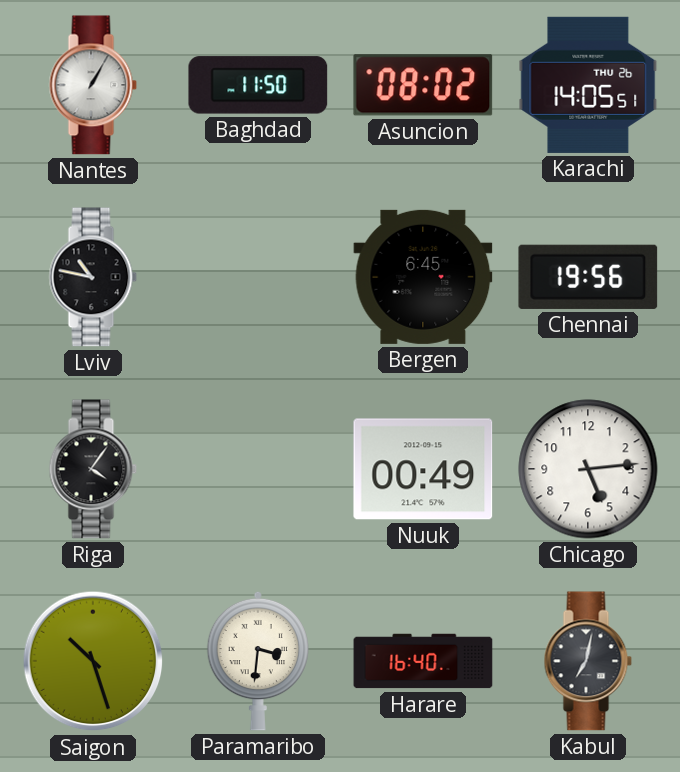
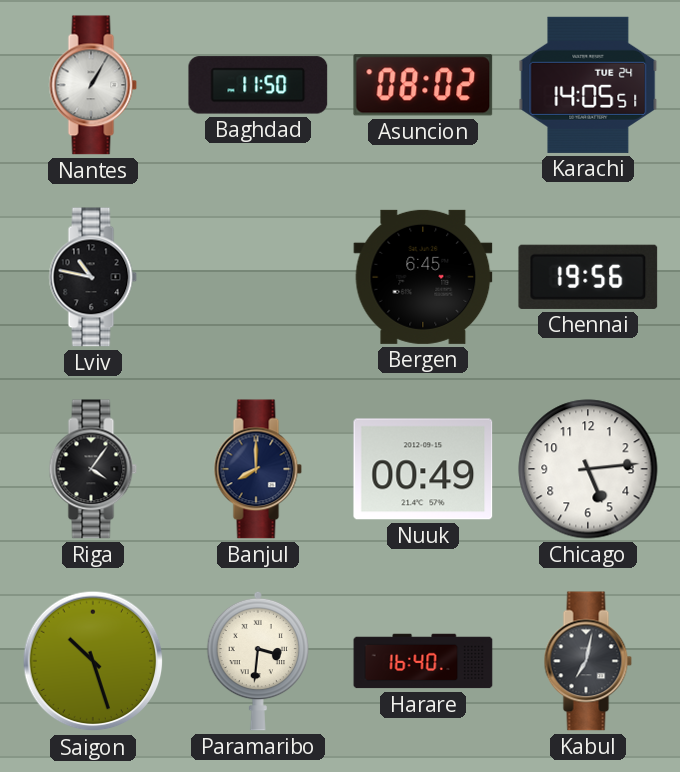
Karachi date: THU 26 -> TUE 24 (588, 85)
Banjul: none -> 8:00 (258, 469)
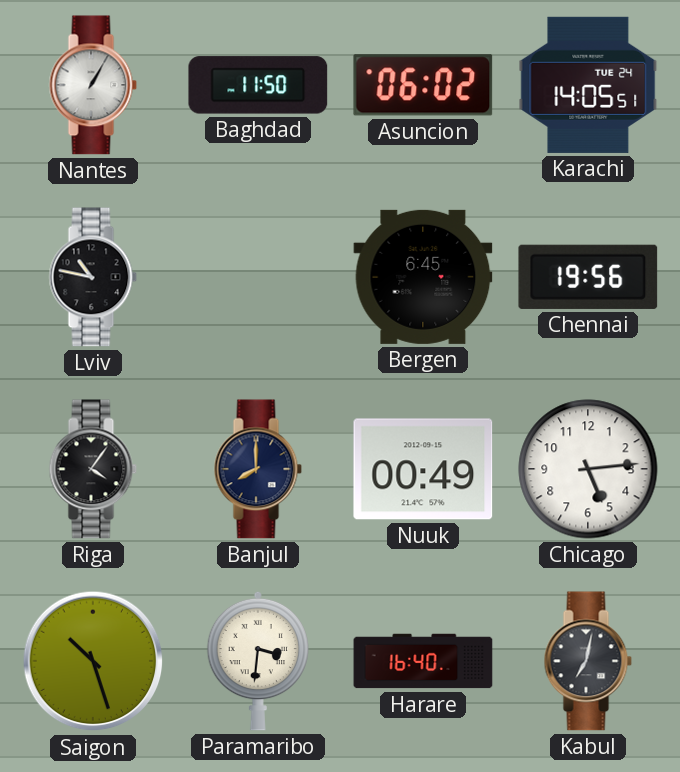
Asuncion: 08:02 -> 06:02 (423, 85)
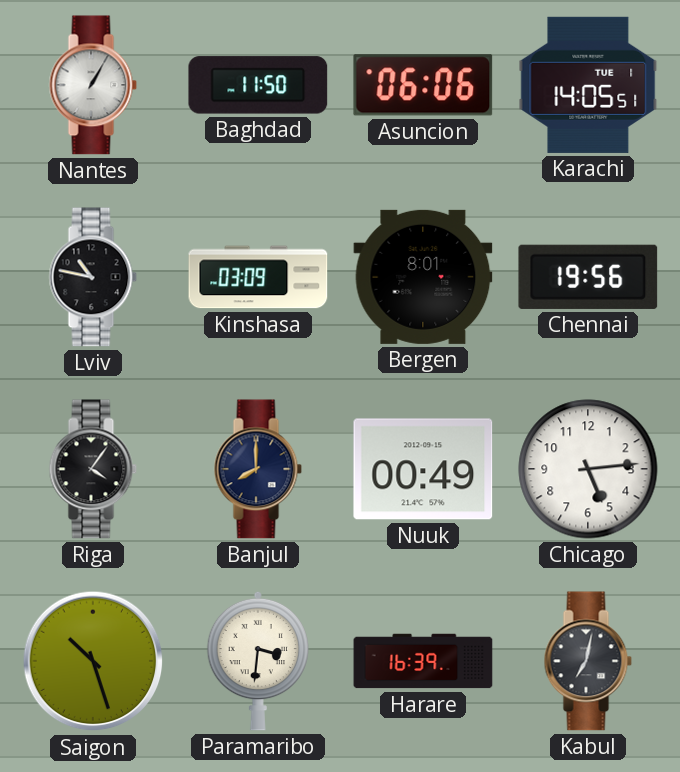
Asuncion: 06:02 -> 06:06 (423, 85)
Karachi date: TUE 24 -> TUE 1 (588, 85)
Kinshasa: none -> 03:09 (258, 277)
Bergen: 6:45 -> 8:01 (423, 277)
Harare: 16:40 -> 16:39 (423, 661)
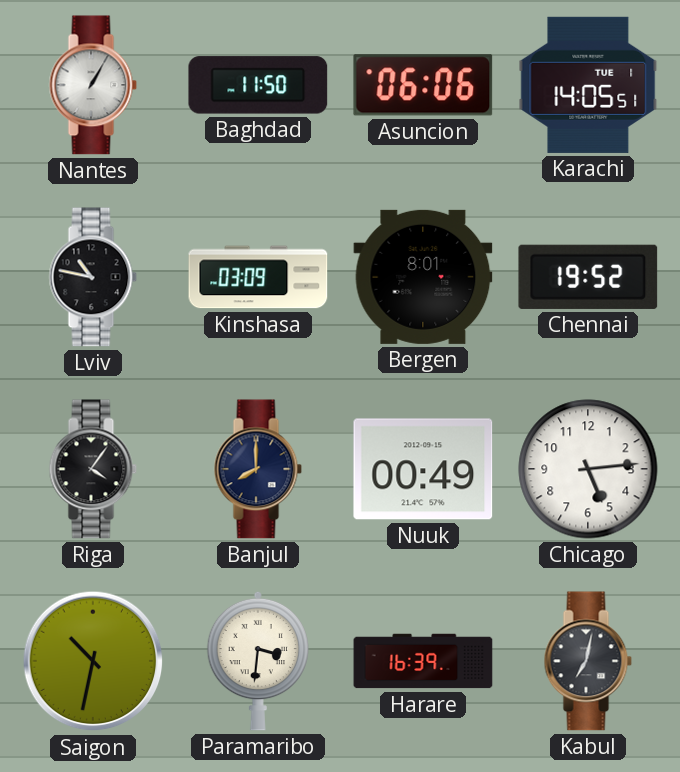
Chennai: 19:56 -> 19:52 (588, 277)
Saigon: 10:27 -> 10:32 (93, 661)
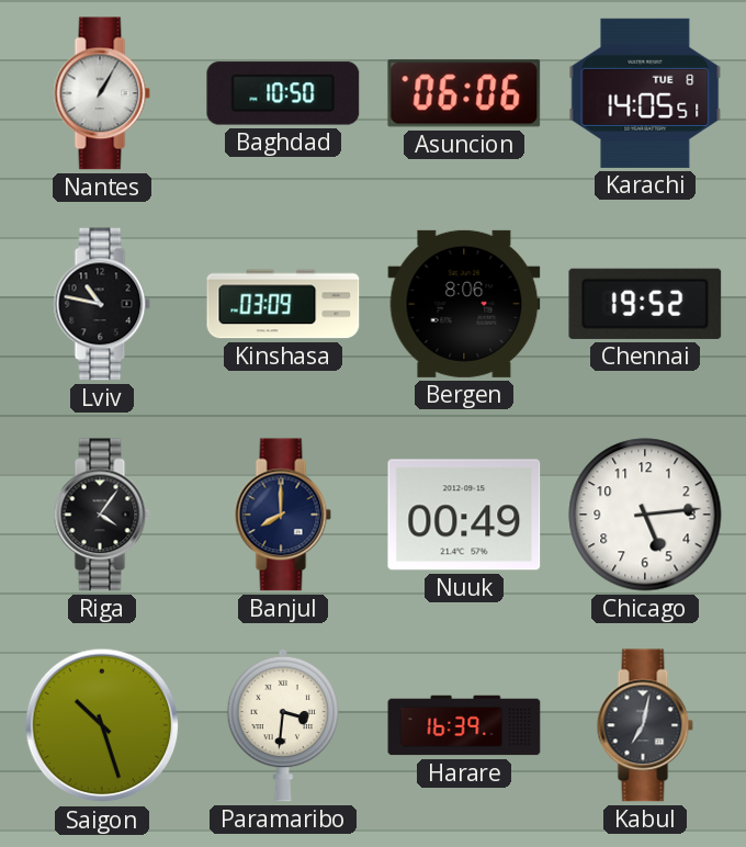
Baghdad: 11:50 -> 10:50 (283, 93)
Karachi date: TUE 1 -> TUE 8 (645, 93)
Bergen: 8:01 -> 8:06 (464, 304)
Saigon: 10:32 -> 10:27 (102, 725)
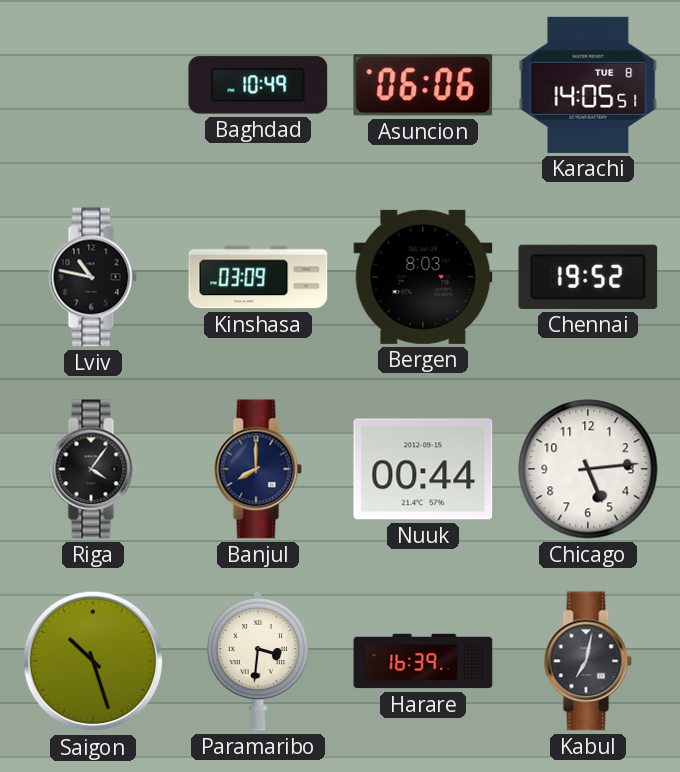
Nantes: 1:05 -> none (102, 93)
Baghdad: 10:50 -> 10:49 (258, 85)
Bergen: 8:06 -> 8:03 (423, 277)
Nuuk: 00:49 -> 00:44 (423, 469)
